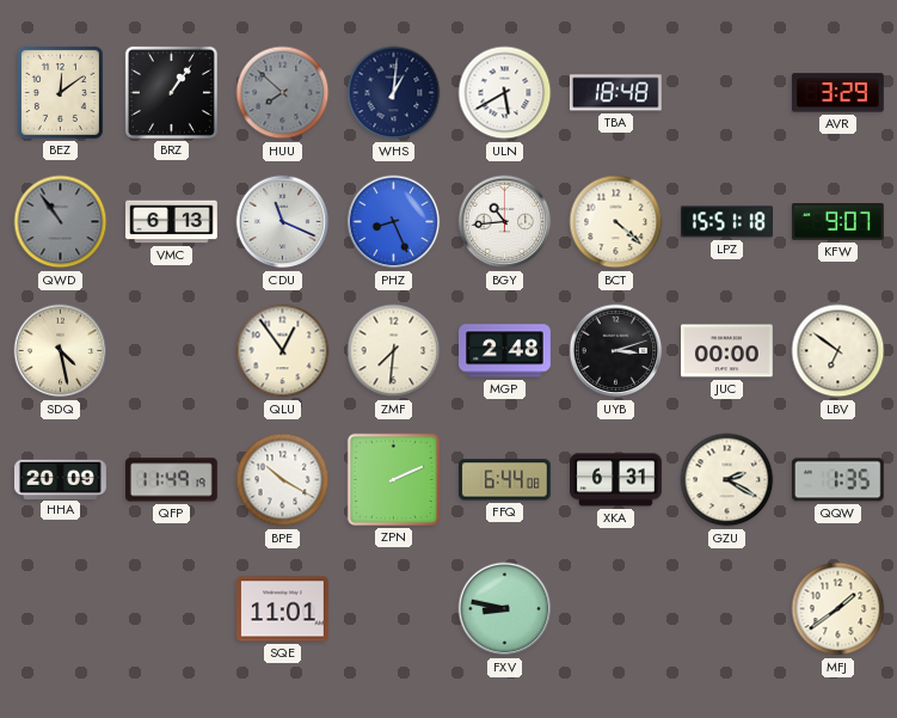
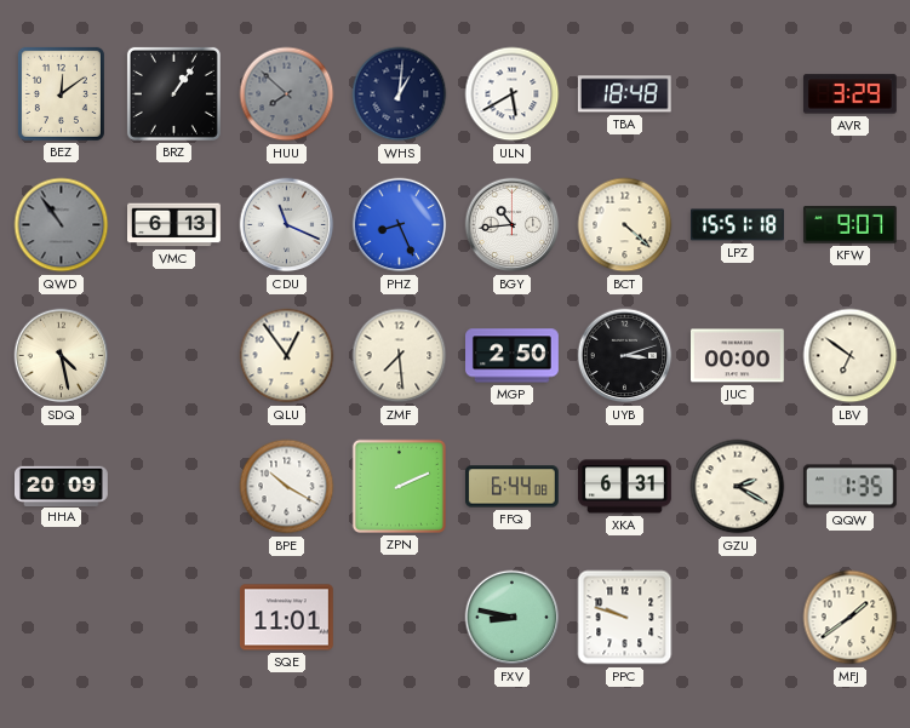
ZMF: 7:31 -> 7:29 (400, 356)
MGP: 2:48 -> 2:50 (513, 356)
QFP: 11:49 -> none (171, 480)
PPC: none -> 9:48 (625, 618)
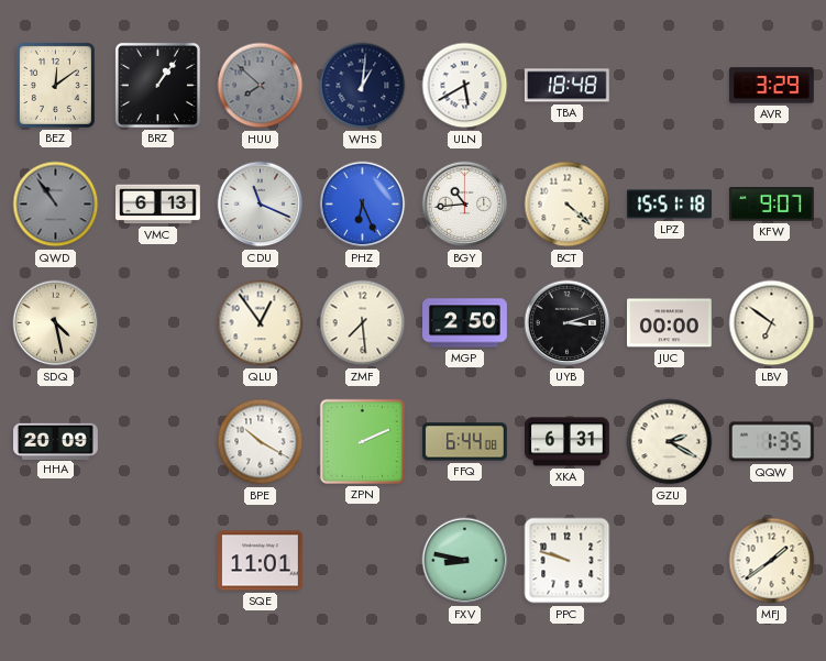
PHZ: 8:26 -> 6:26 (363, 205)
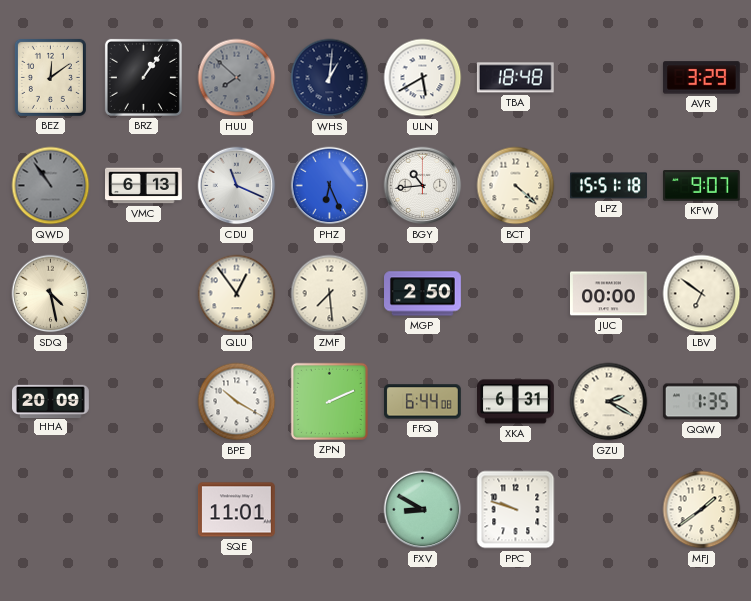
UYB: 3:12 -> none (568, 323)
FXV: 8:47 -> 8:50 (423, 510)
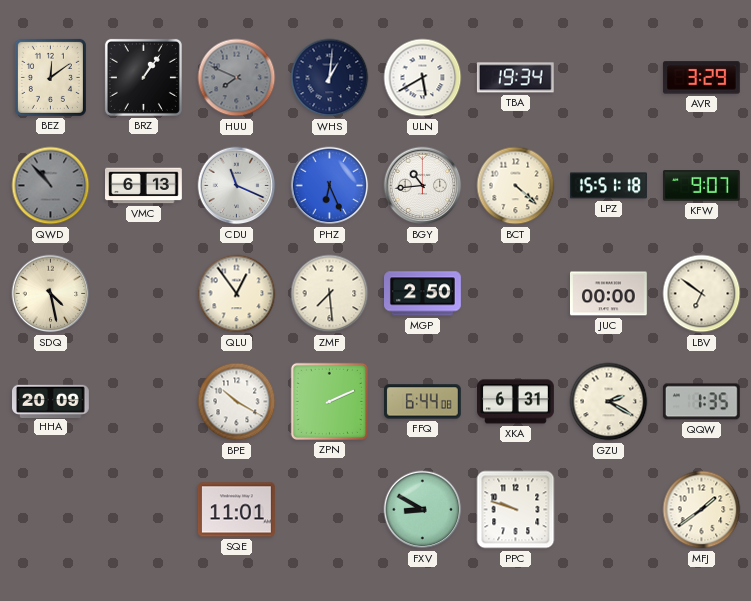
HUU: 7:52 -> 7:49 (237, 78)
TBA: 18:48 -> 19:34 (515, 78)
QWD: 10:54 -> 10:53 (51, 186)
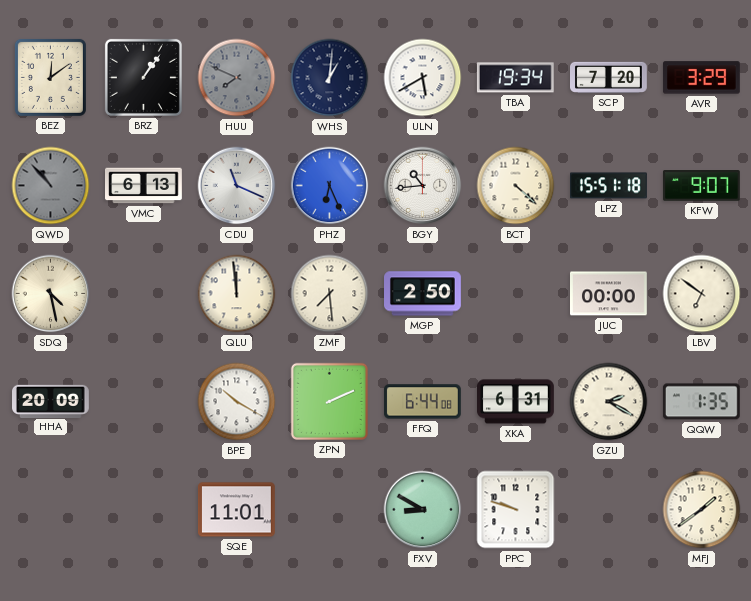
SCP: none -> 7:20 (609, 77)
QLU: 12:54 -> 11:59 (237, 294)
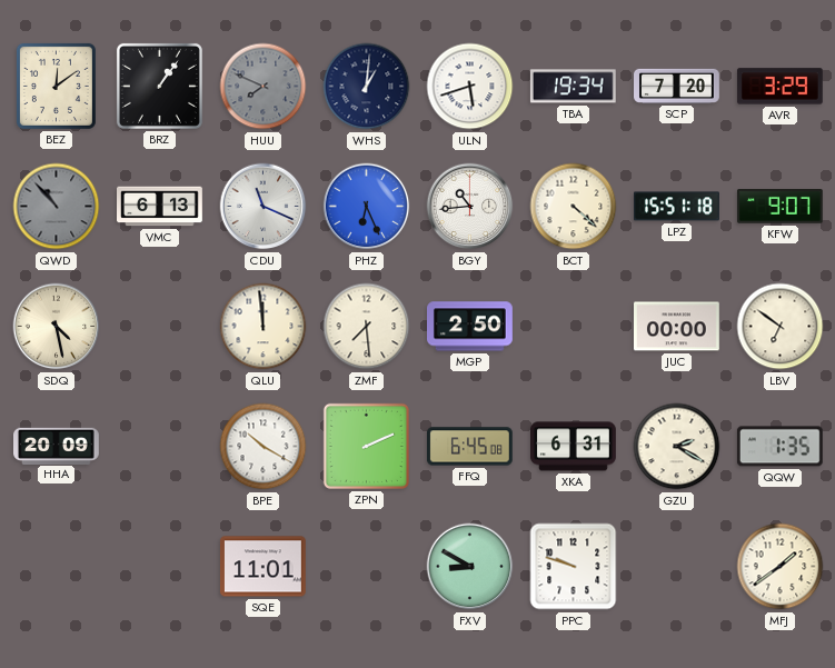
ULN: 5:40 -> 5:42 (470, 87)
FFQ: 6:44 -> 6:45 (469, 447)
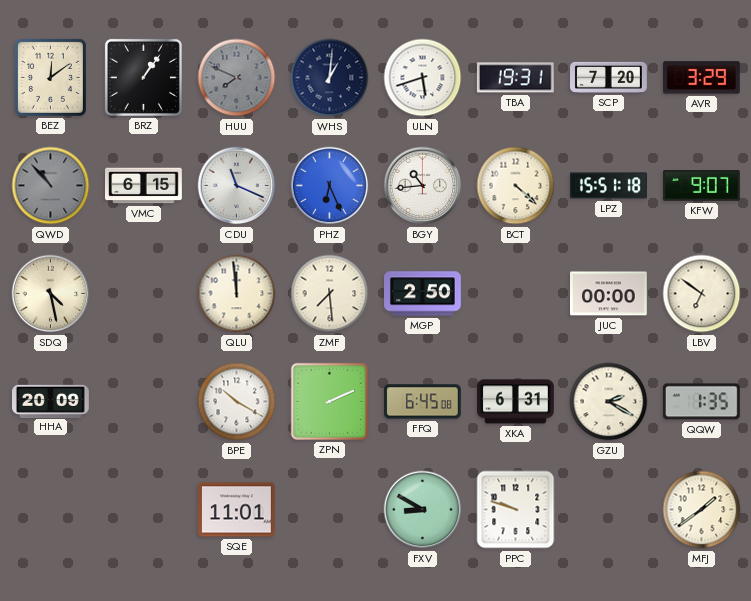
TBA: 19:34 -> 19:31 (515, 78)
VMC: 6:13 -> 6:15 (144, 186)
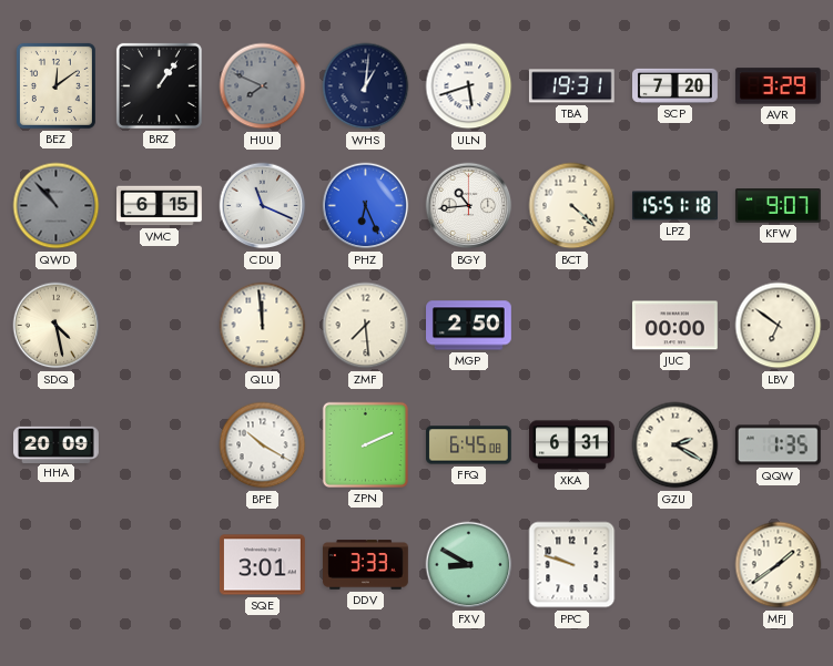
SQE: 11:01 -> 3:01 (263, 565)
DDV: none -> 3:33 (366, 565)
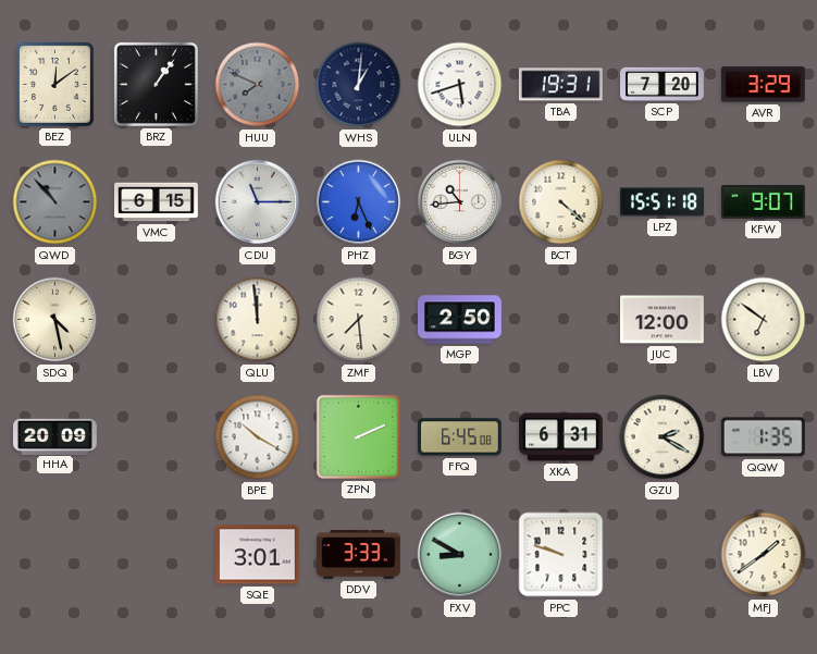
CDU: 11:19 -> 11:15 (258, 202)
JUC: 00:00 -> 12:00 (663, 320)
